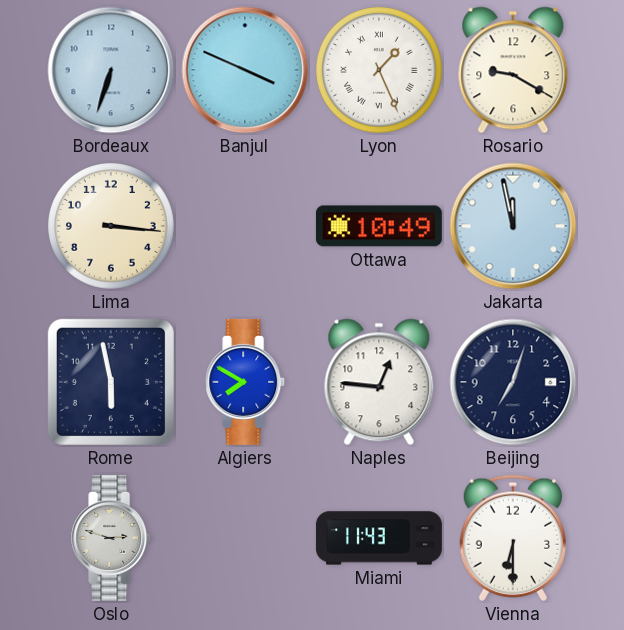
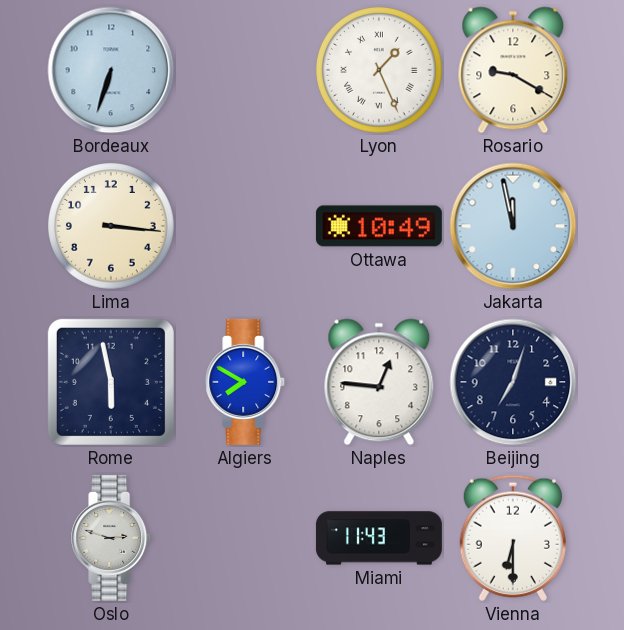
Banjul: 3:49 -> none (245, 70)
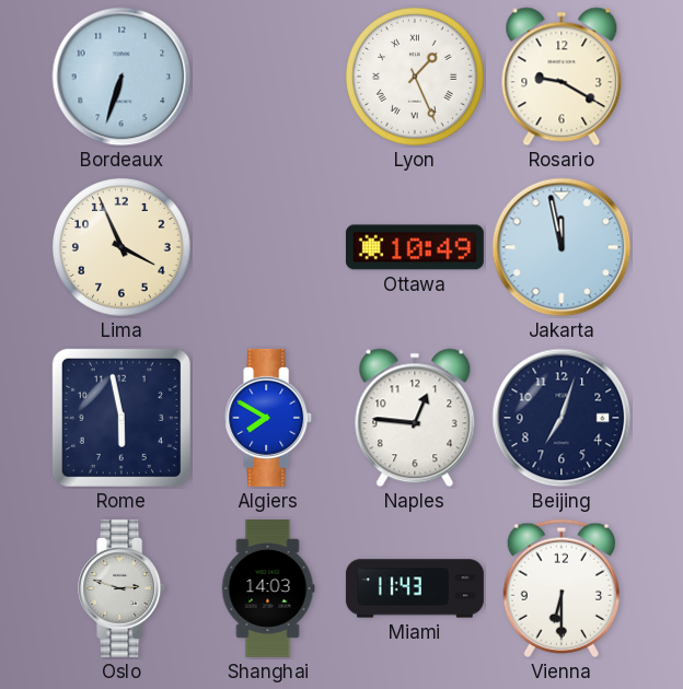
Lima: 3:16 -> 3:56 (123, 248)
Shanghai: none -> 14:03 (268, 588)
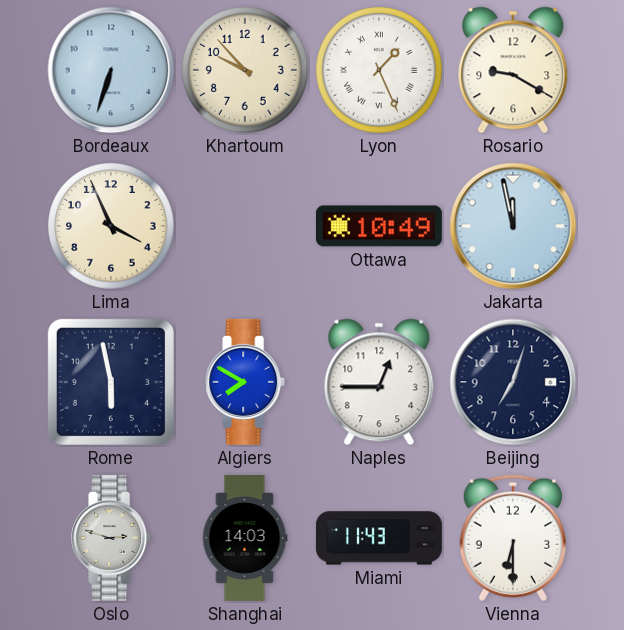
Khartoum: none -> 9:53 (246, 71)
Naples: 12:46 -> 12:45 (379, 382)
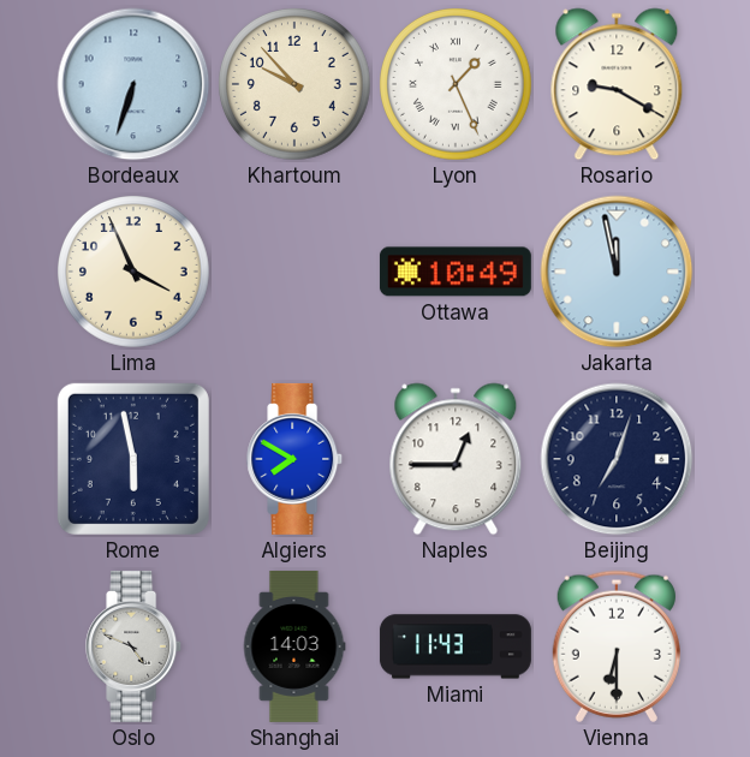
Oslo: 2:48 -> 4:49 (135, 646)
